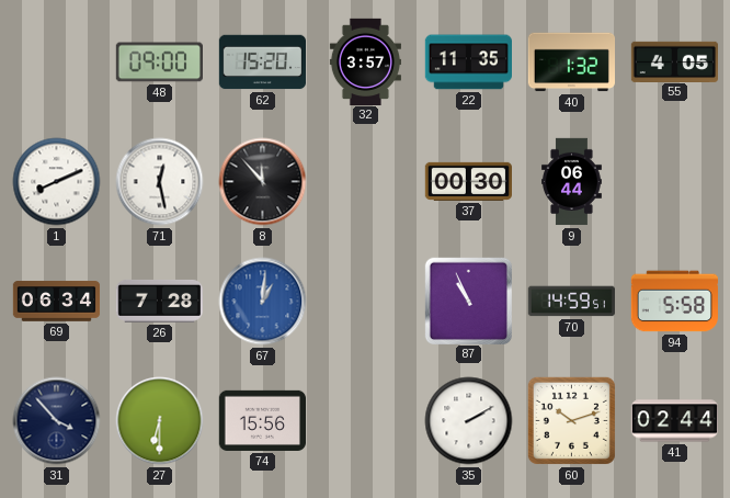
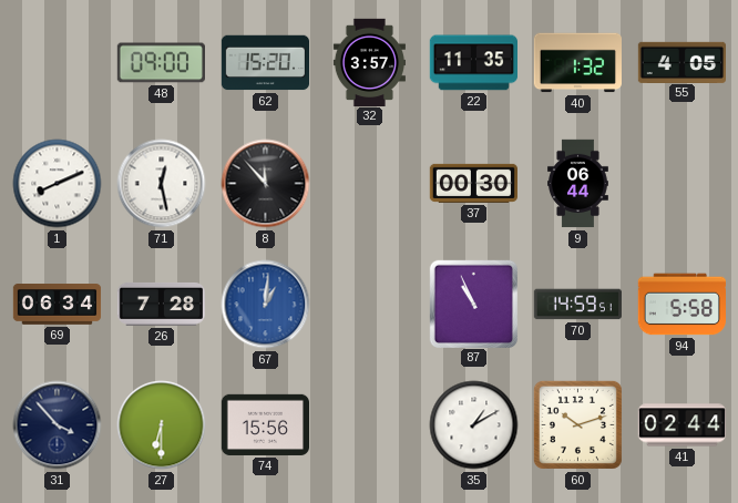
35: 2:10 -> 1:10 (474, 425)
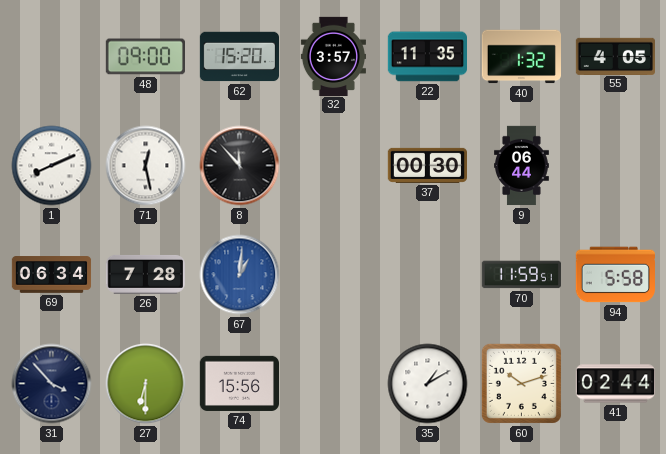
87: 10:56 -> none (473, 304)
70: 14:59 -> 11:59 (521, 275)
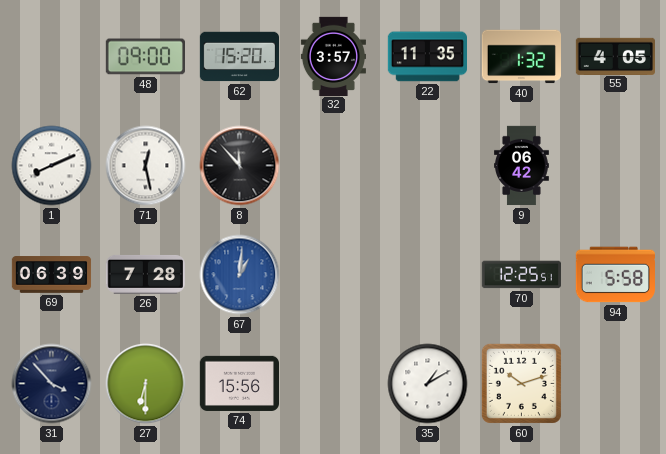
37: 00:30 -> none (427, 165)
9: 06:44 -> 06:42 (522, 166)
69: 06:34 -> 06:39 (52, 275)
70: 11:59 -> 12:25 (521, 275)
41: 02:44 -> none (615, 384)
